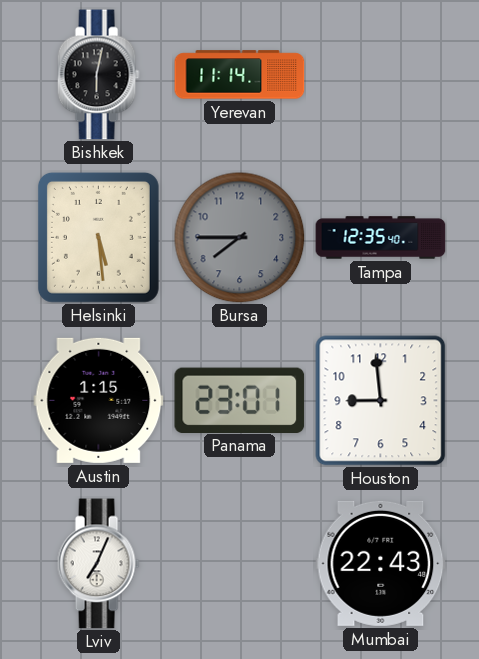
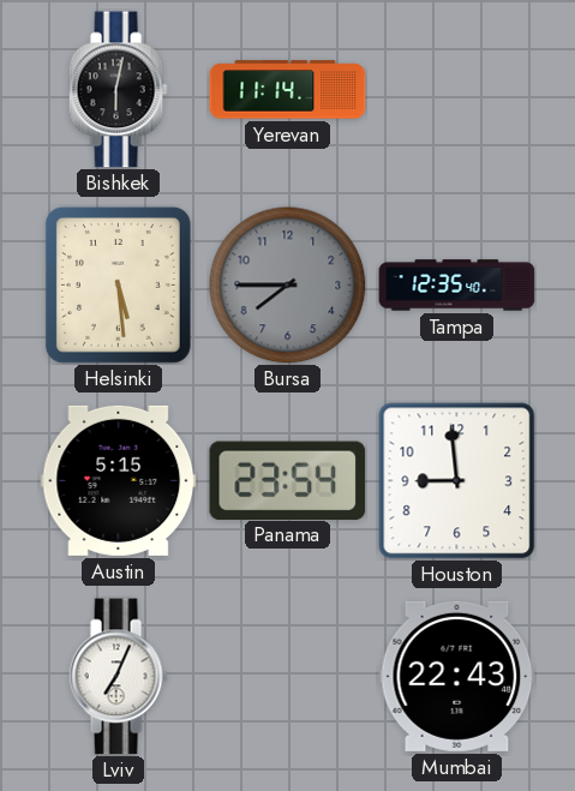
Austin: 1:15 -> 5:15 (119, 480)
Panama: 23:01 -> 23:54 (288, 480)
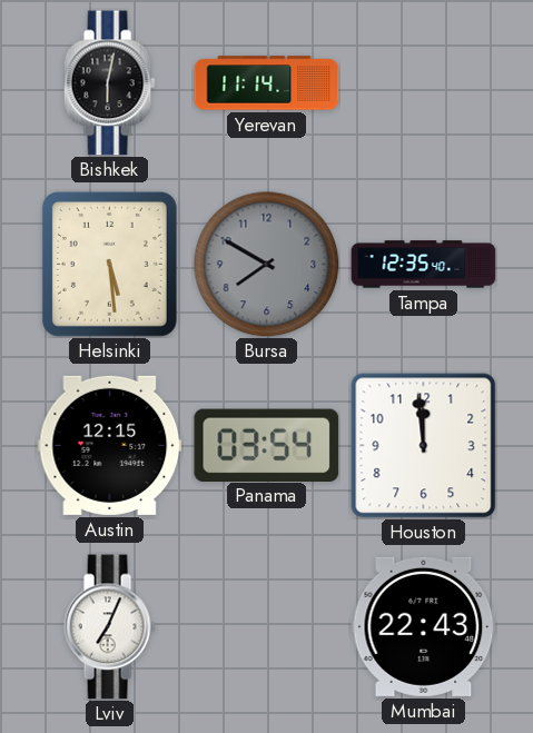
Bursa: 7:45 -> 7:50 (267, 265)
Austin: 5:15 -> 12:15 (110, 445)
Panama: 23:54 -> 03:54 (267, 445)
Houston: 8:59 -> 11:59 (424, 446)
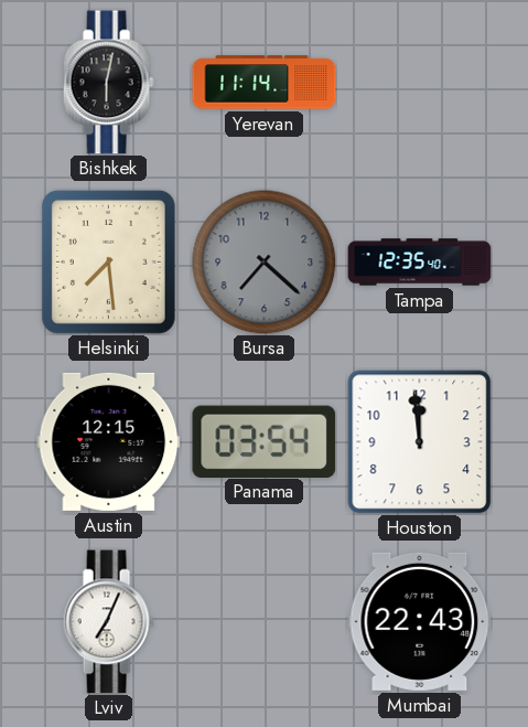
Helsinki: 5:29 -> 7:29 (108, 261)
Bursa: 7:50 -> 7:22 (265, 263)
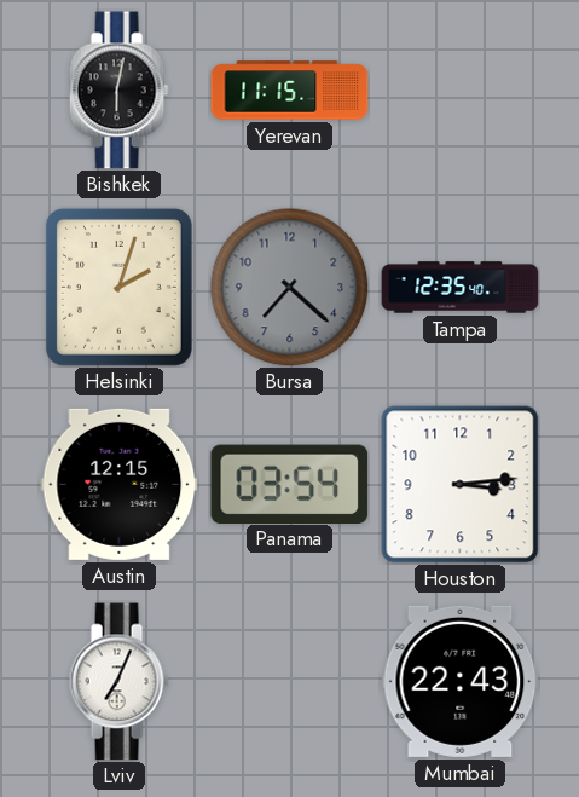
Yerevan: 11:14 -> 11:15 (290, 91)
Helsinki: 7:29 -> 2:03 (118, 287)
Houston: 11:59 -> 3:14 (461, 485)
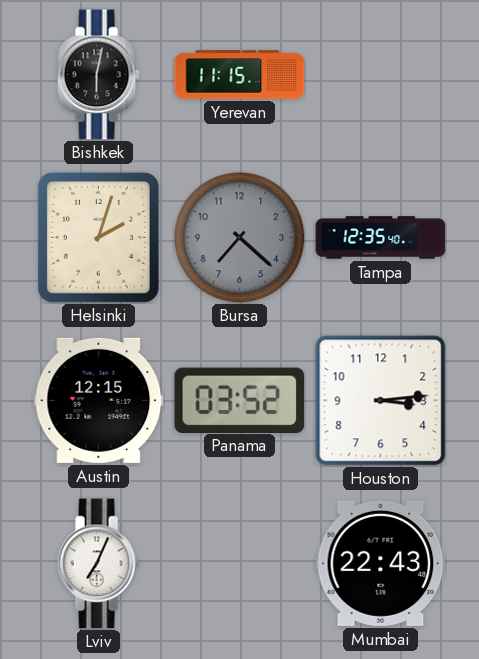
Panama: 03:54 -> 03:52 (240, 400)
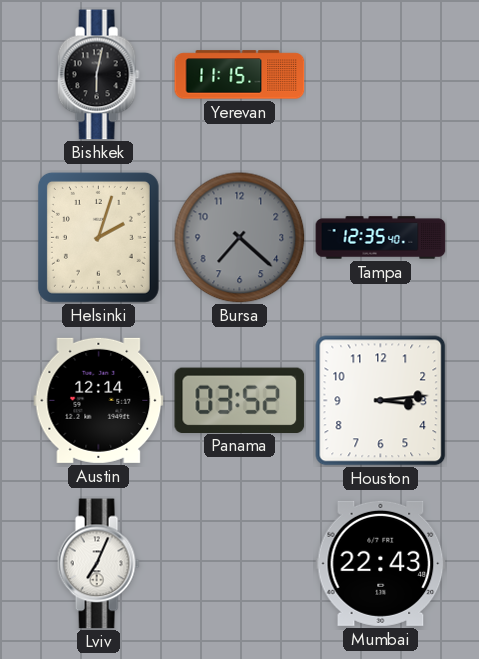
Austin: 12:15 -> 12:14 (99, 400)
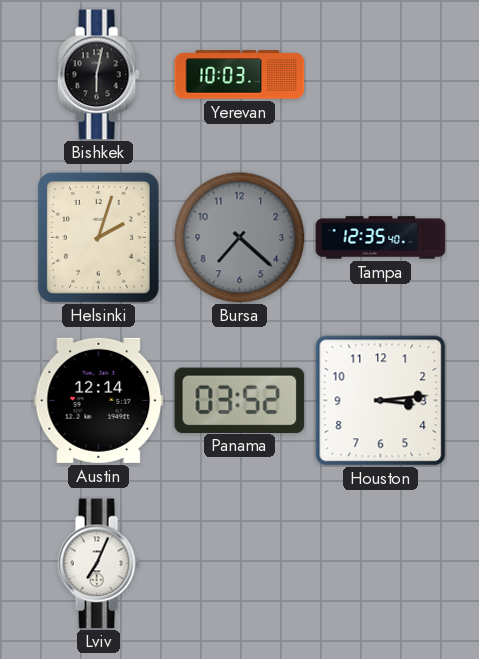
Yerevan: 11:15 -> 10:03 (240, 75)
Mumbai: 22:43 -> none (381, 563)
